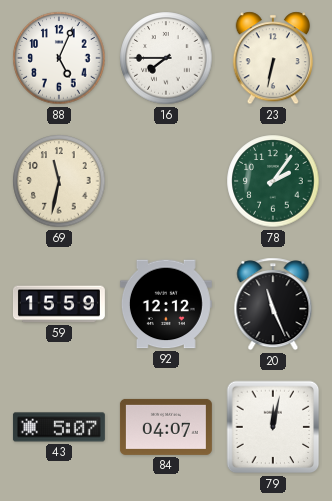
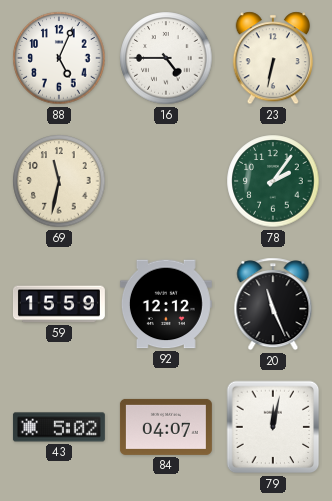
16: 7:45 -> 4:45 (166, 58)
43: 5:07 -> 5:02 (59, 427)
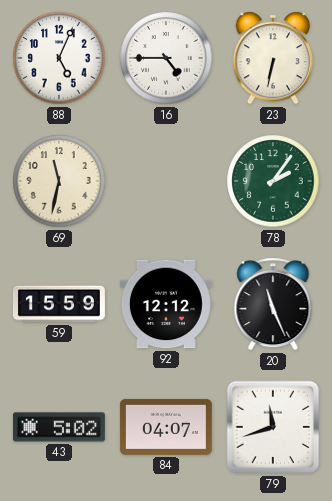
79: 12:02 -> 11:42 (273, 427)
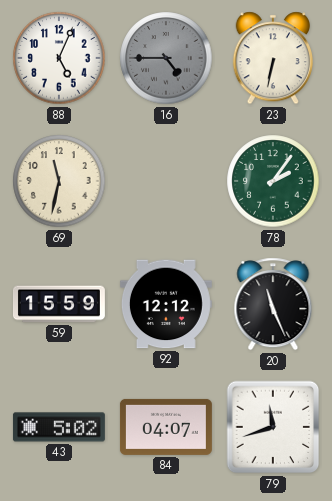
16 dial: white -> grey (166, 58)
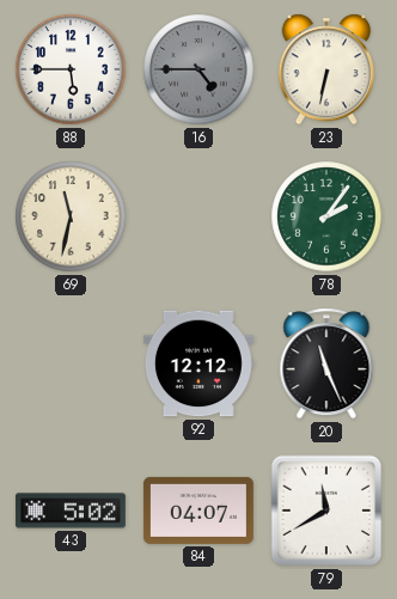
88: 5:04 -> 5:45 (71, 69)
59: 15:59 -> none (59, 304)
79: 11:42 -> 11:40 (326, 511)
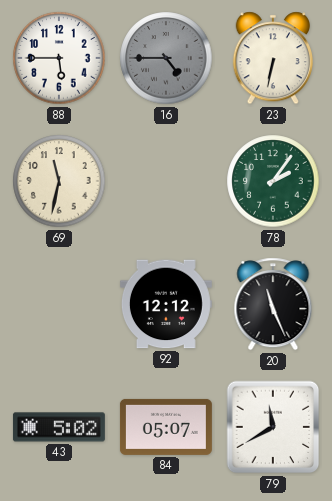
84: 04:07 -> 05:07 (166, 427)
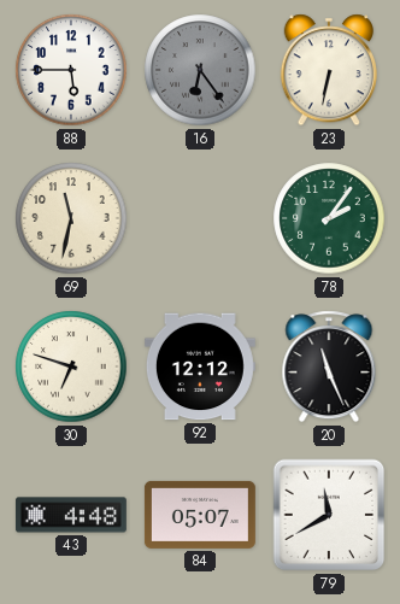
16: 4:45 -> 6:24 (200, 70)
30: none -> 6:48 (71, 366)
43: 5:02 -> 4:48 (71, 515)
